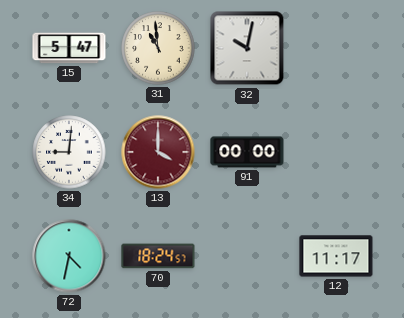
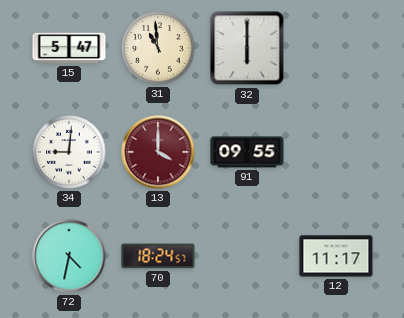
32: 10:02 -> 6:00 (247, 48)
91: 00:00 -> 09:55 (247, 152)
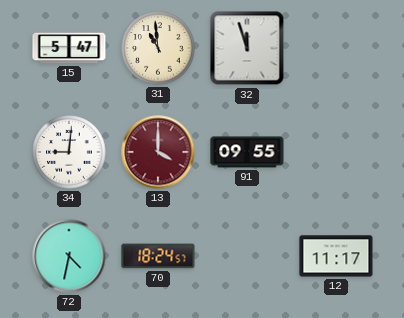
32: 6:00 -> 11:57 (247, 48)
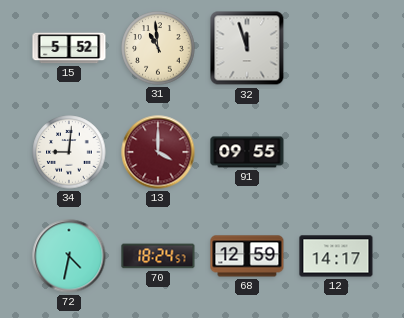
15: 5:47 -> 5:52 (69, 48)
68: none -> 12:59 (247, 256)
12: 11:17 -> 14:17 (336, 256)
